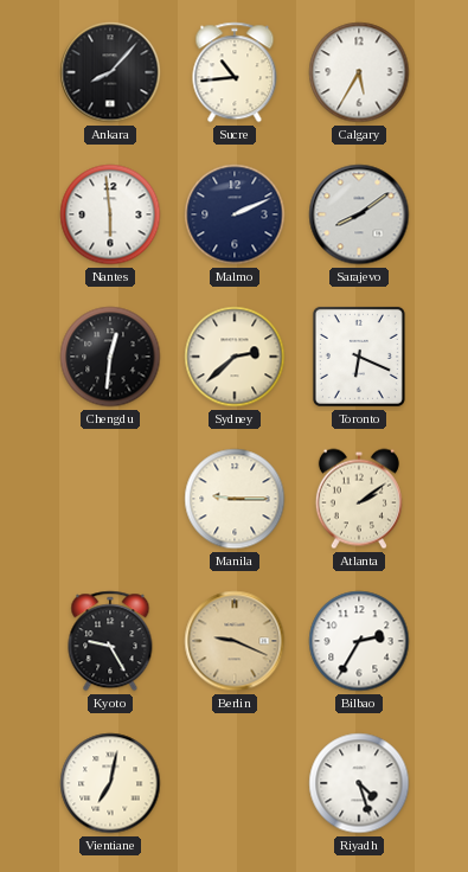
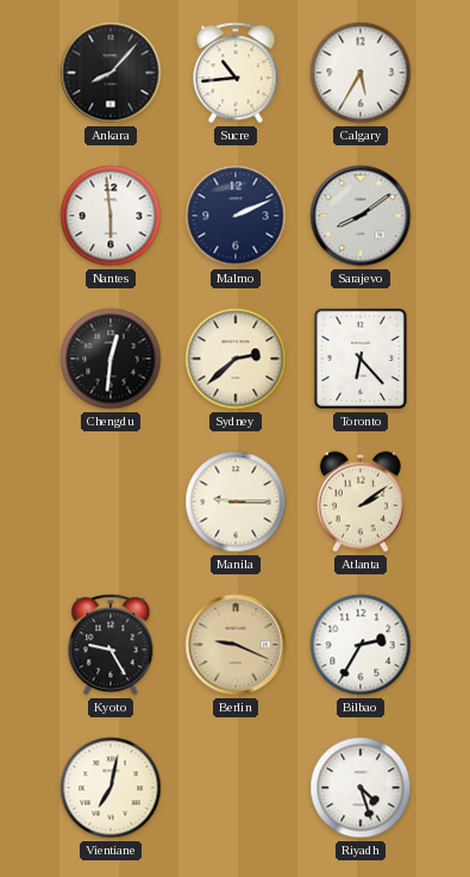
Toronto: 6:19 -> 6:23 (361, 359)
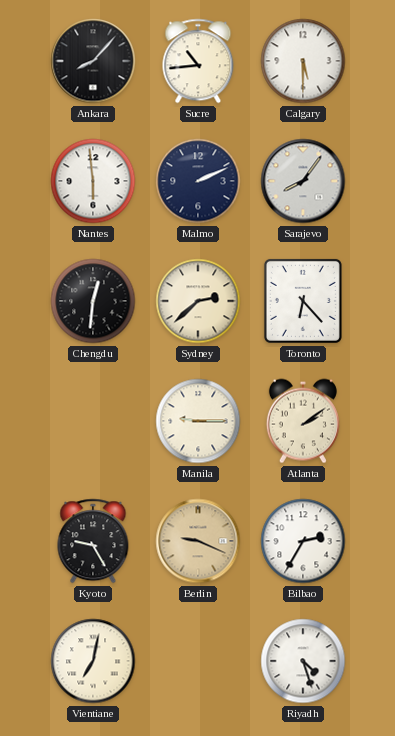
Calgary: 5:35 -> 5:30 (303, 61)
Sarajevo: 8:09 -> 8:06 (303, 181)
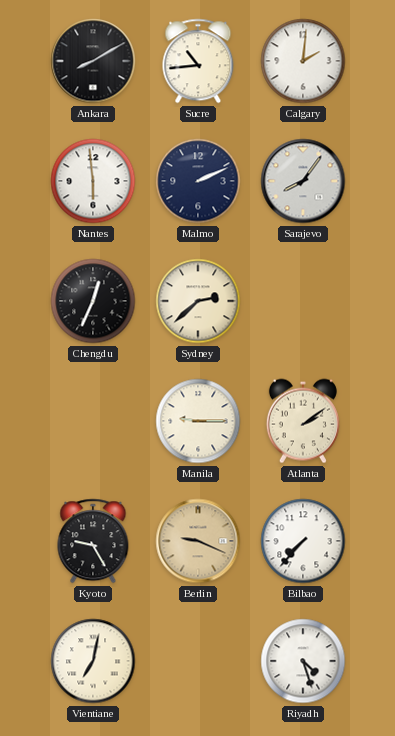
Ankara: 8:07 -> 8:10 (93, 61)
Calgary: 5:30 -> 2:01 (303, 61)
Chengdu: 12:31 -> 12:34 (93, 301)
Toronto: 6:23 -> none (303, 301)
Bilbao: 2:35 -> 7:37 (303, 541)
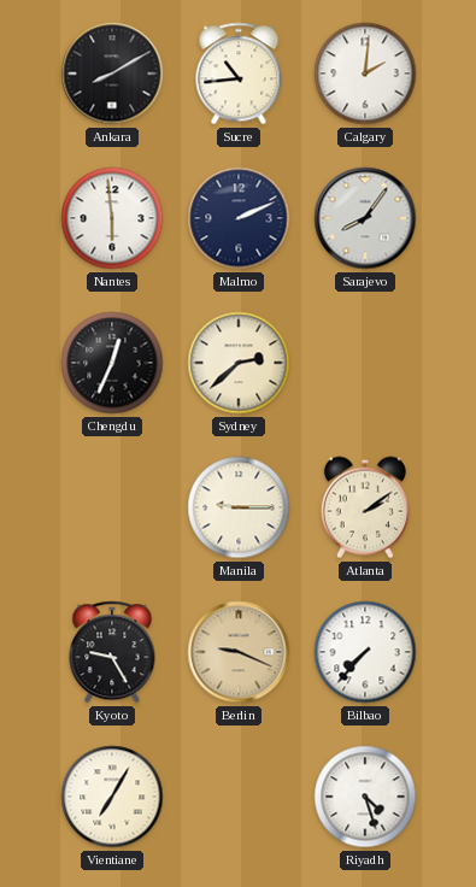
Vientiane: 7:02 -> 7:05 (112, 797)
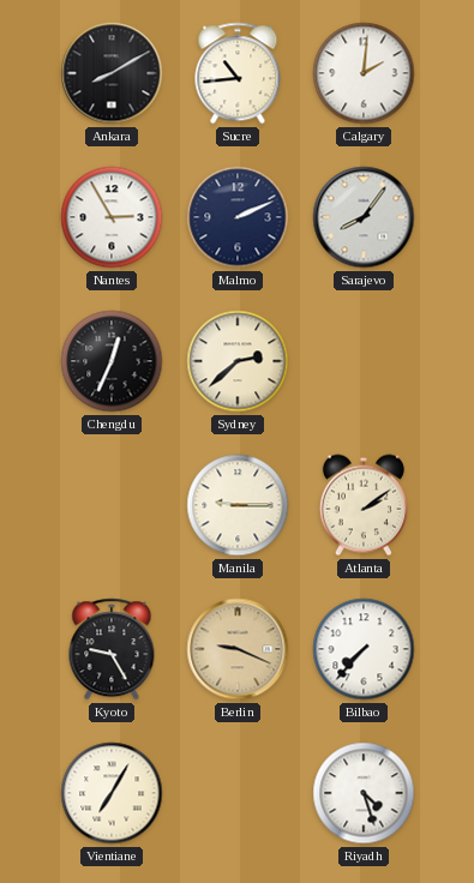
Nantes: 5:59 -> 2:55 (112, 217)
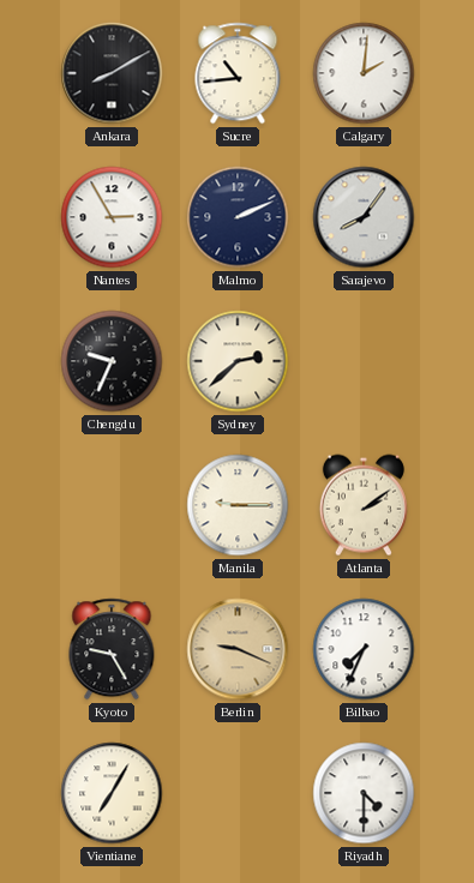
Chengdu: 12:34 -> 9:34 (112, 361)
Bilbao: 7:37 -> 7:34 (364, 649)
Riyadh: 4:27 -> 4:30 (364, 793)
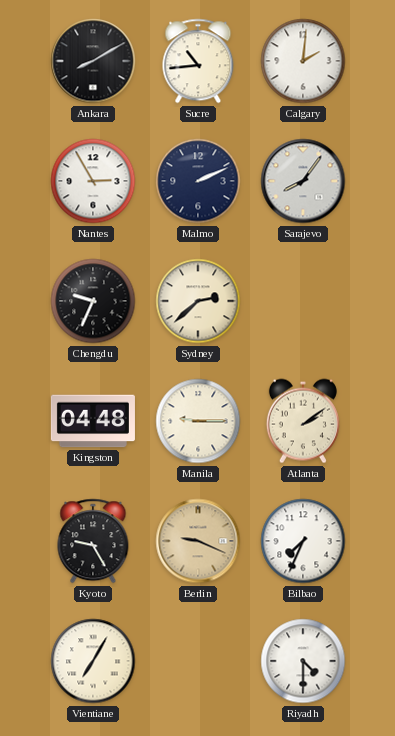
Kingston: none -> 04:48 (93, 421)
